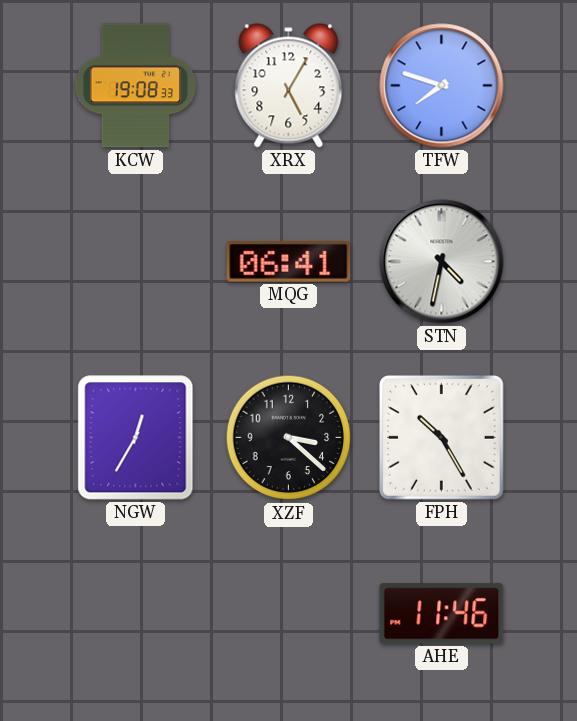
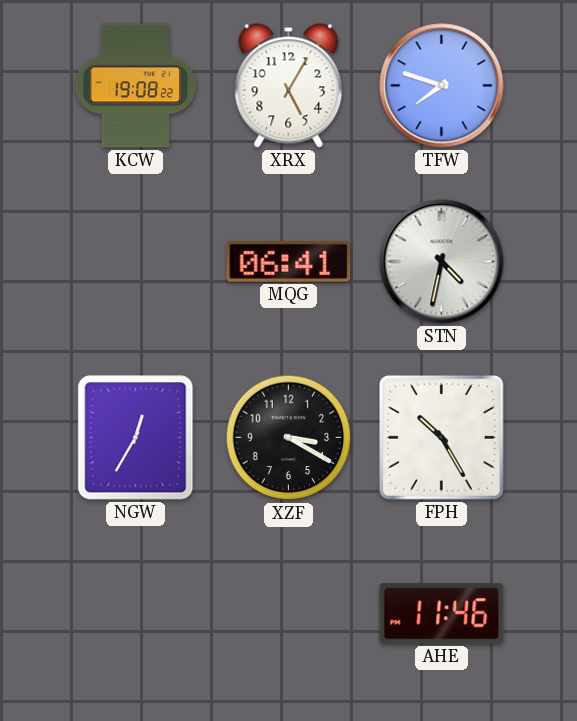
KCW: 19:08:33 -> 19:08:22 (136, 86)
XZF: 3:22 -> 3:20 (289, 438)
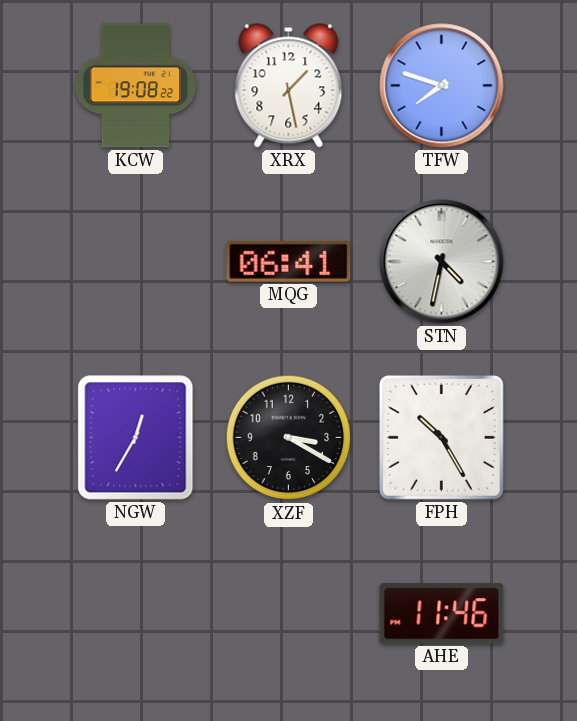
XRX: 5:05 -> 1:28 (289, 86)
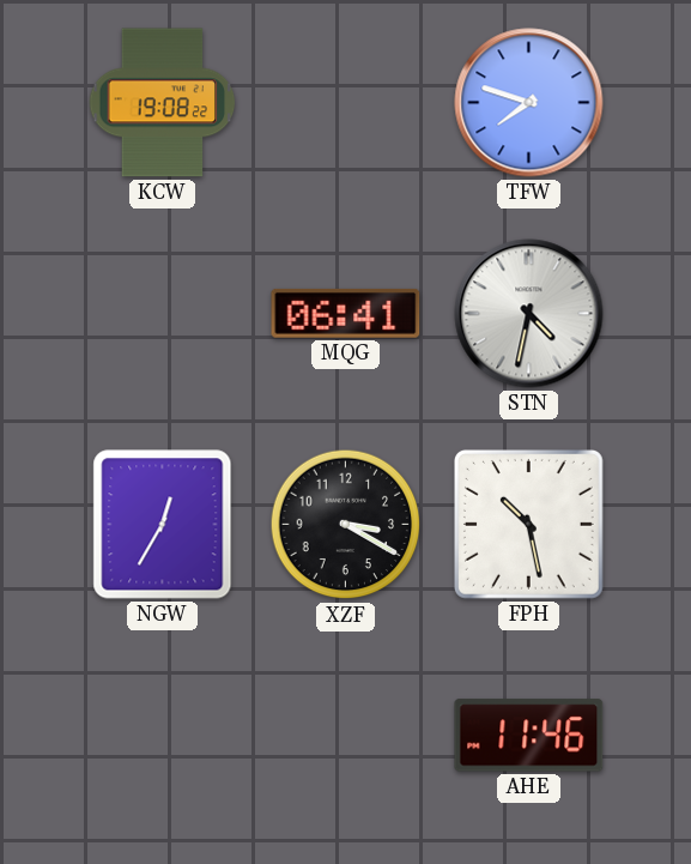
XRX: 1:28 -> none (289, 86)
FPH: 10:25 -> 10:28 (528, 524)
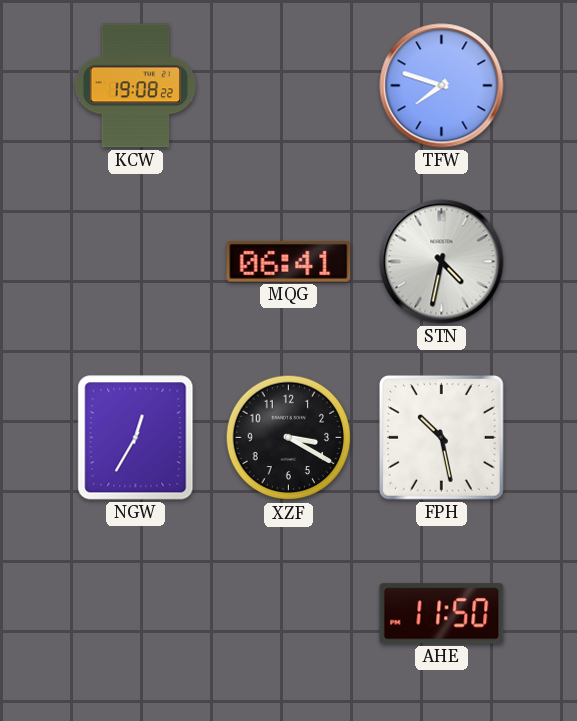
AHE: 11:46 -> 11:50 (442, 614)
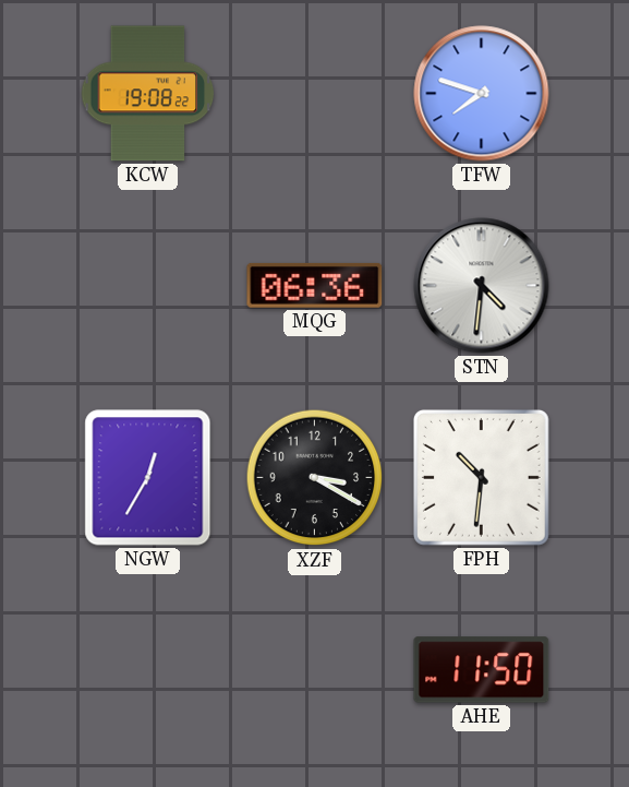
MQG: 06:41 -> 06:36 (315, 285)
STN: 4:32 -> 4:31 (482, 286)
FPH: 10:28 -> 10:31 (481, 477)
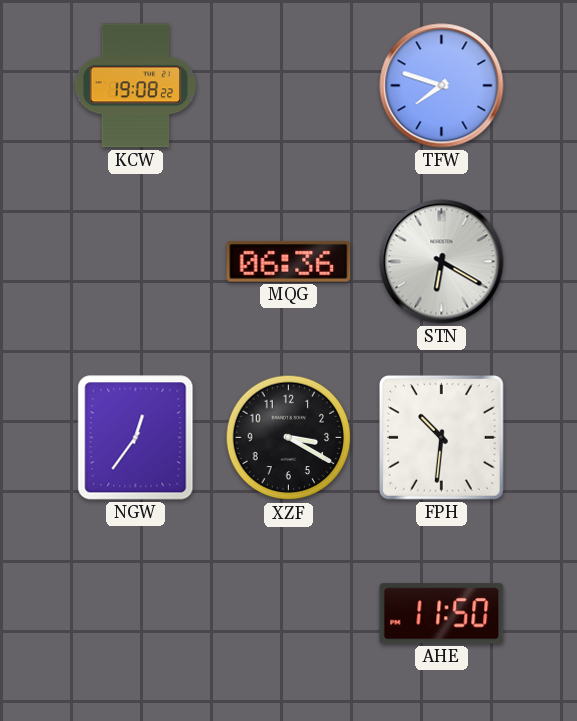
STN: 4:31 -> 6:20 (442, 262)
NGW: 12:35 -> 12:36 (136, 438)
